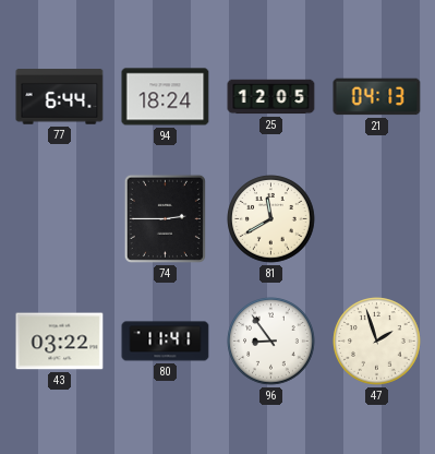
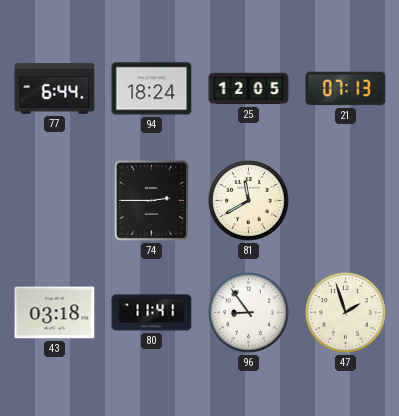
21: 04:13 -> 07:13 (346, 89)
43: 03:22 -> 03:18 (55, 313)
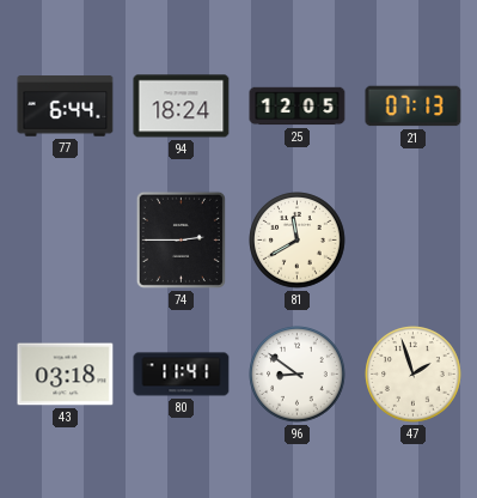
96: 8:54 -> 8:51 (298, 375)
